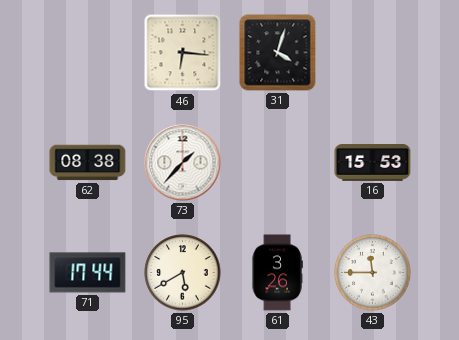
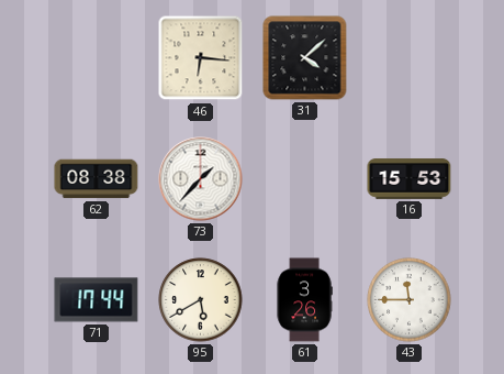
31: 4:03 -> 4:08 (305, 58)
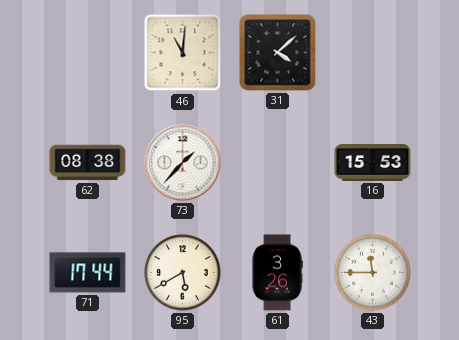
46: 6:16 -> 11:01 (183, 53)
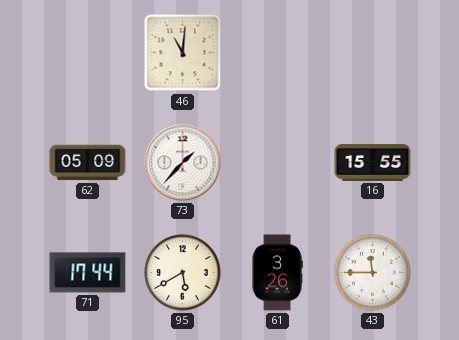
31: 4:08 -> none (278, 53)
62: 08:38 -> 05:09 (88, 163)
16: 15:53 -> 15:55 (373, 163)
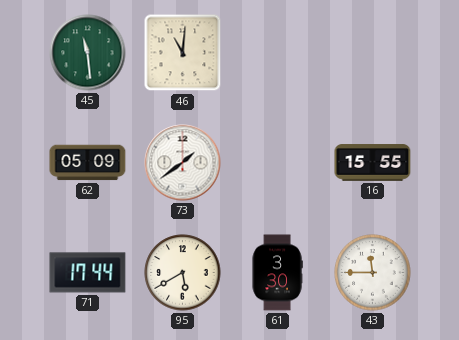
45: none -> 11:29 (88, 53)
73: 1:37 -> 1:39 (183, 163)
61: 3:26 -> 3:30 (277, 273)
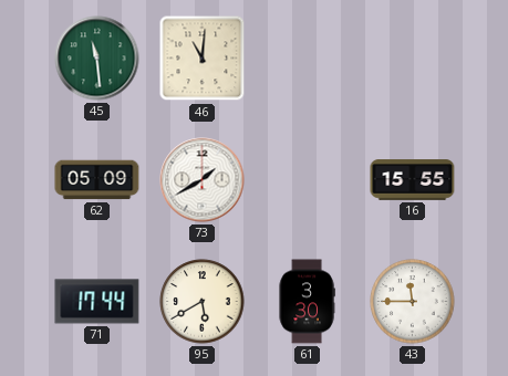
73: 1:39 -> 1:40 (203, 180)
